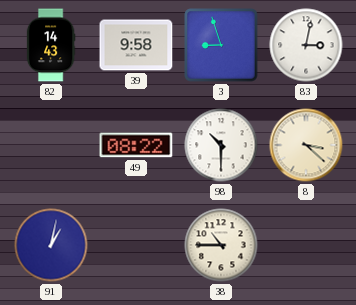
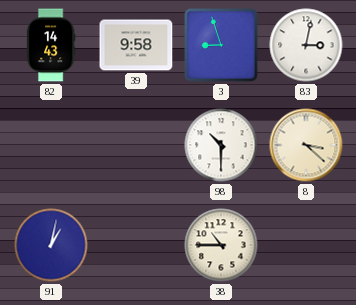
49: 08:22 -> none (136, 145)
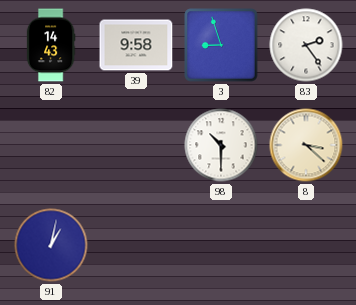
83: 3:02 -> 2:24 (306, 45)
38: 10:45 -> none (221, 245)
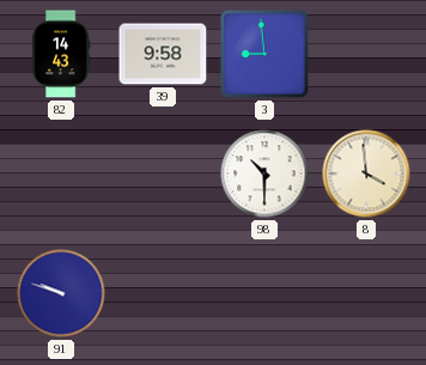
3: 8:57 -> 8:59 (264, 54)
83: 2:24 -> none (306, 45)
8: 3:22 -> 3:59 (366, 174)
91: 1:02 -> 9:48 (61, 293)
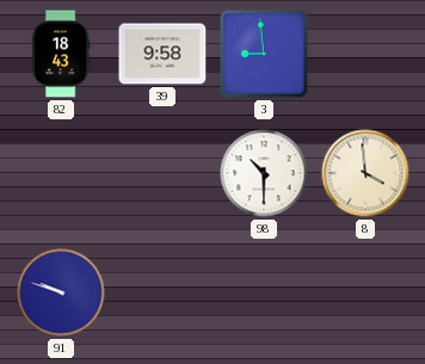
82: 14:43 -> 18:43 (61, 54)
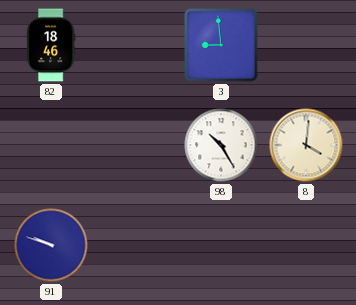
82: 18:43 -> 18:46 (51, 45)
39: 9:58 -> none (162, 54)
98: 10:30 -> 10:25 (221, 145)
8: 3:59 -> 4:01 (306, 145)
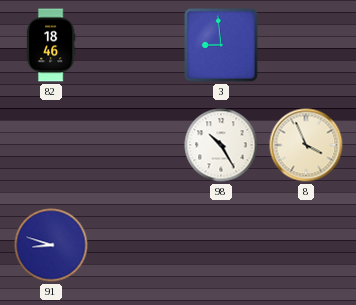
8: 4:01 -> 3:56 (306, 145)
91: 9:48 -> 8:48 (51, 245)
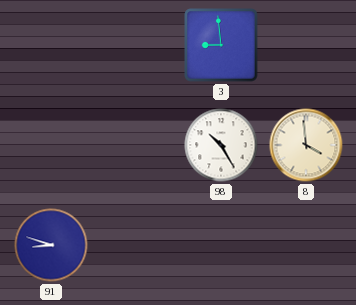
82: 18:46 -> none (51, 45)
8: 3:56 -> 3:59 (306, 145)
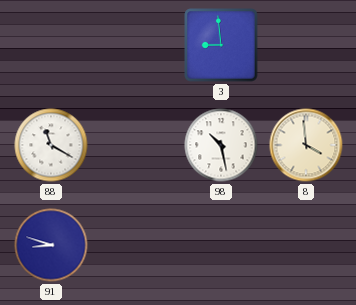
88: none -> 11:20 (51, 145)
98: 10:25 -> 10:28 (221, 145)
